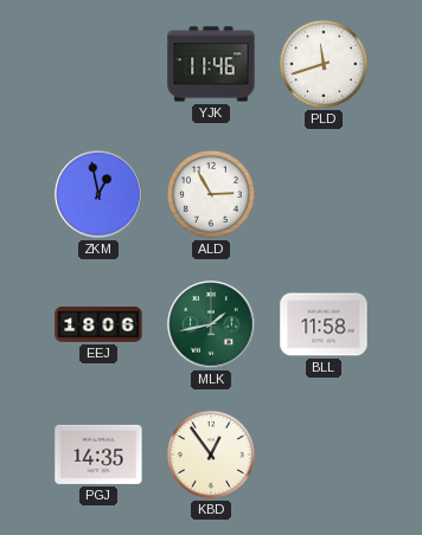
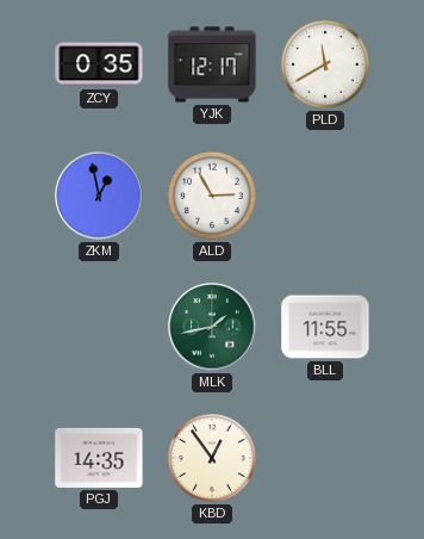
ZCY: none -> 0:35 (99, 64)
YJK: 11:46 -> 12:17 (212, 64)
PLD: 11:42 -> 11:40 (325, 64)
EEJ: 18:06 -> none (98, 325)
BLL: 11:58 -> 11:55 (325, 327)
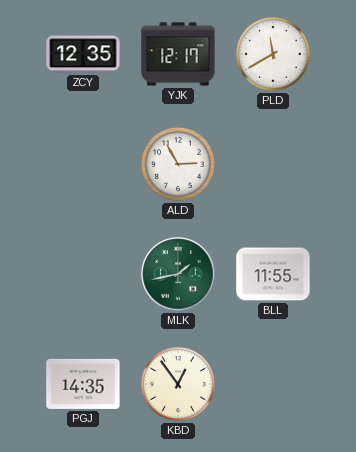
ZCY: 0:35 -> 12:35 (83, 54)
ZKM: 12:58 -> none (99, 196)
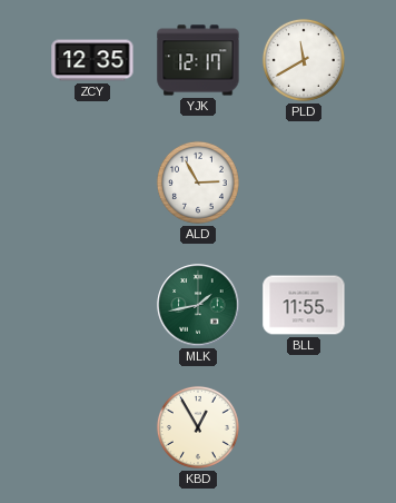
PGJ: 14:35 -> none (83, 384)
KBD: 12:54 -> 12:55 (198, 427)
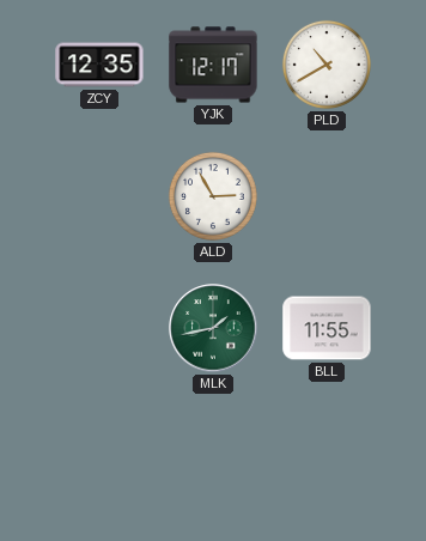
PLD: 11:40 -> 10:40 (327, 65)
KBD: 12:55 -> none (198, 427)
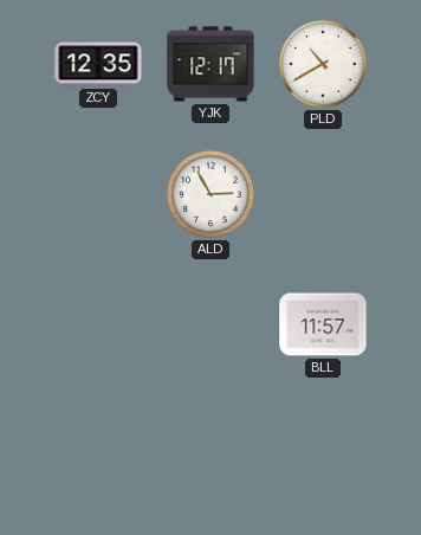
MLK: 1:43 -> none (213, 328)
BLL: 11:55 -> 11:57 (323, 324)
